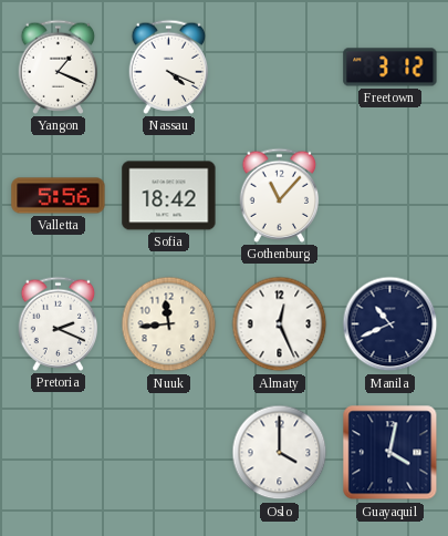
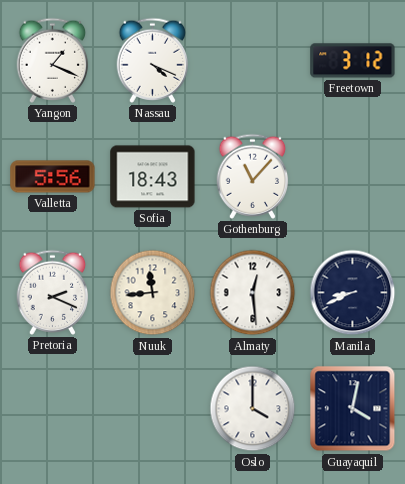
Sofia: 18:42 -> 18:43 (153, 177)
Almaty: 12:26 -> 12:29 (253, 293)
Manila: 10:41 -> 8:41 (353, 293)
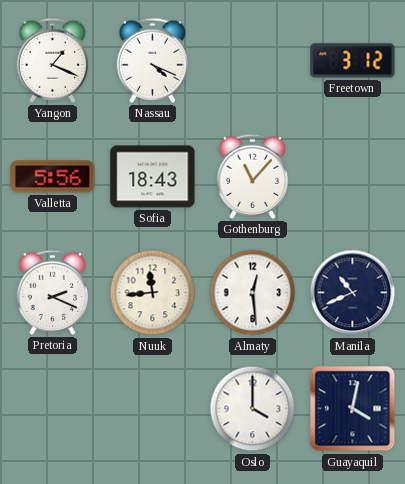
Manila: 8:41 -> 10:41 (353, 293)
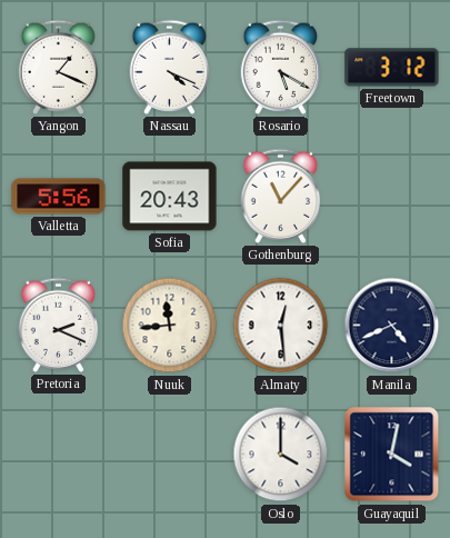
Rosario: none -> 5:20 (281, 67)
Sofia: 18:43 -> 20:43 (170, 197)
Manila: 10:41 -> 4:41 (392, 326)
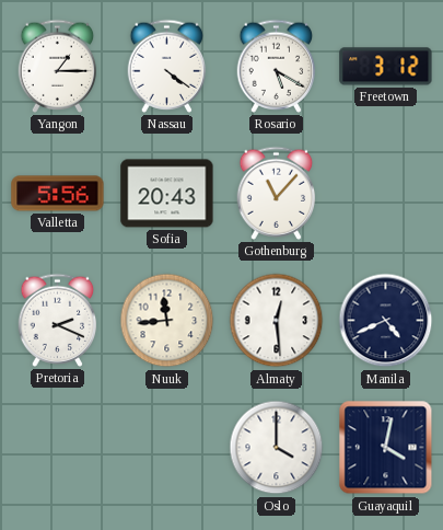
Yangon: 1:19 -> 1:15 (58, 66)
Nassau: 4:19 -> 4:21 (167, 66)
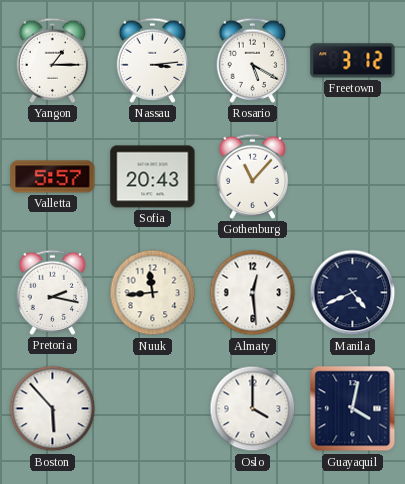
Nassau: 4:21 -> 3:14 (153, 60)
Valletta: 5:56 -> 5:57 (53, 177)
Pretoria: 2:19 -> 2:17 (53, 292)
Boston: none -> 5:53 (53, 409)
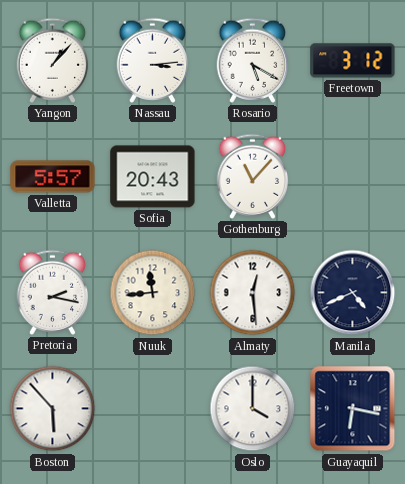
Yangon: 1:15 -> 1:07 (53, 60)
Guayaquil: 4:02 -> 6:17 (353, 409)
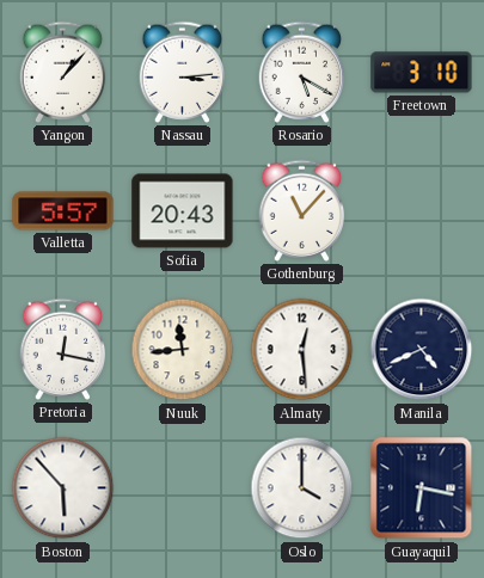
Freetown: 3:12 -> 3:10 (422, 73)
Pretoria: 2:17 -> 12:17 (63, 349)
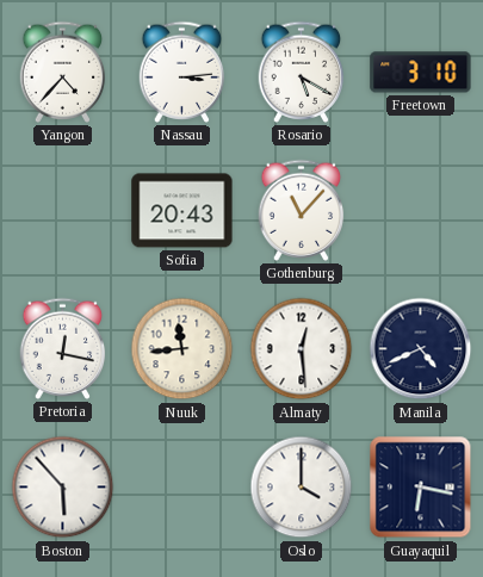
Yangon: 1:07 -> 4:37 (63, 72)
Valletta: 5:57 -> none (63, 211)
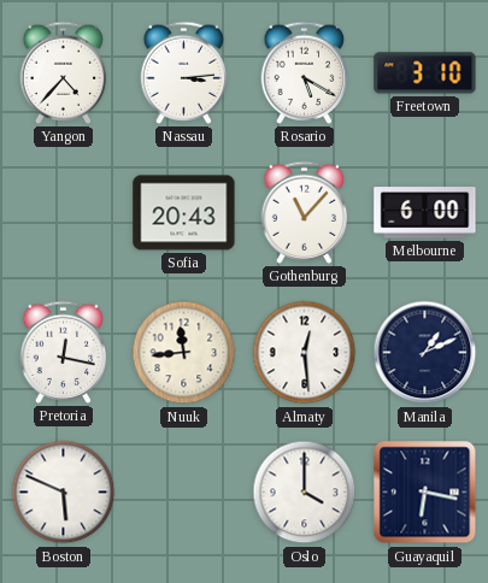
Melbourne: none -> 6:00 (425, 213)
Manila: 4:41 -> 1:11 (425, 353)
Boston: 5:53 -> 5:49 (64, 493)
